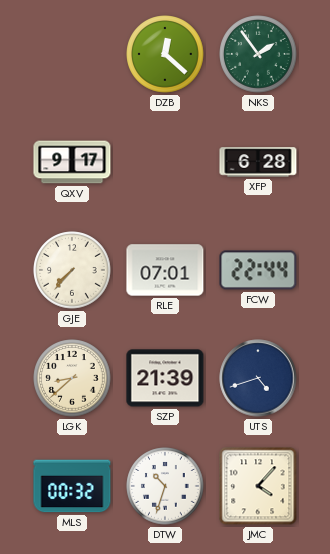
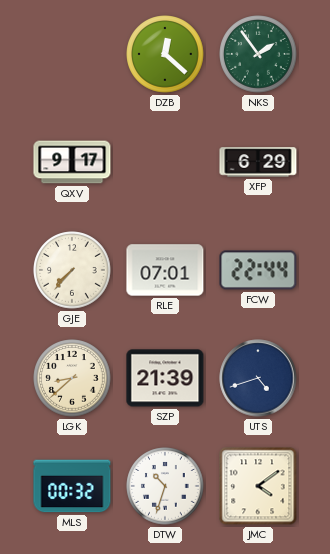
XFP: 6:28 -> 6:29 (258, 162)
JMC: 4:07 -> 4:09 (258, 486)
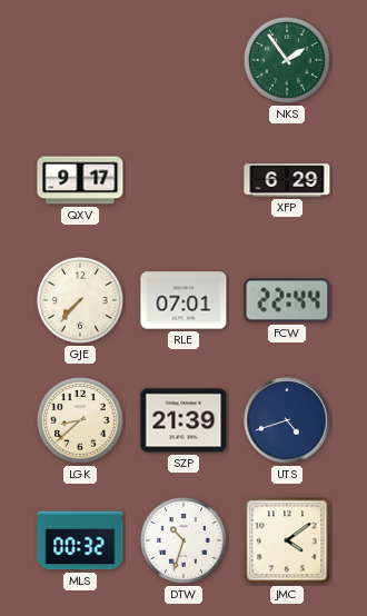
DZB: 12:22 -> none (165, 54)
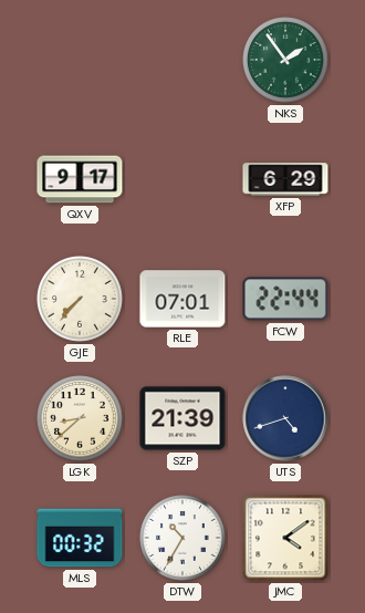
DTW: 10:33 -> 10:35 (182, 538)
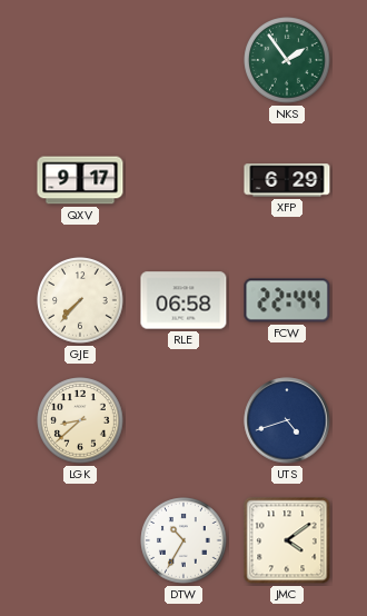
RLE: 07:01 -> 06:58 (183, 300)
SZP: 21:39 -> none (182, 418)
MLS: 00:32 -> none (80, 538)
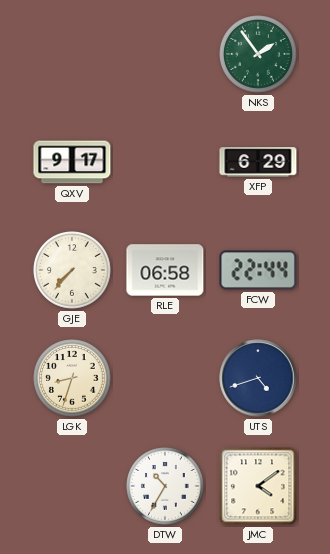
LGK: 8:38 -> 8:33 (72, 378)
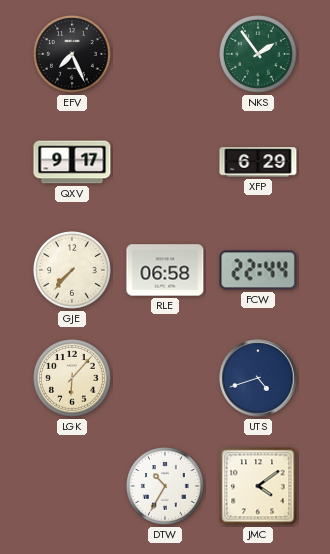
EFV: none -> 7:26 (72, 54)
LGK: 8:33 -> 6:07 (72, 378)
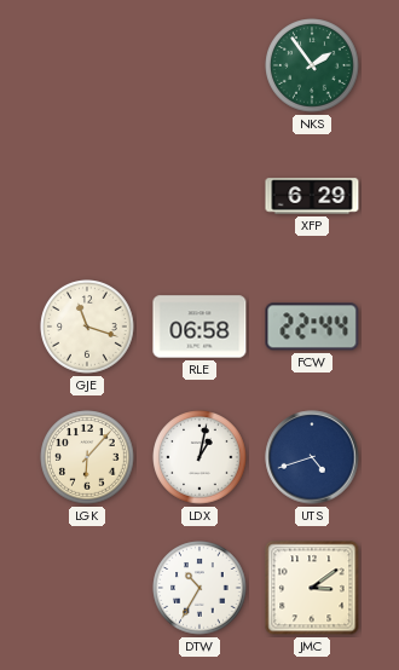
EFV: 7:26 -> none (72, 54)
QXV: 9:17 -> none (72, 162)
GJE: 7:37 -> 11:18 (87, 327)
LDX: none -> 1:02 (199, 457)
JMC: 4:09 -> 3:09 (312, 588)
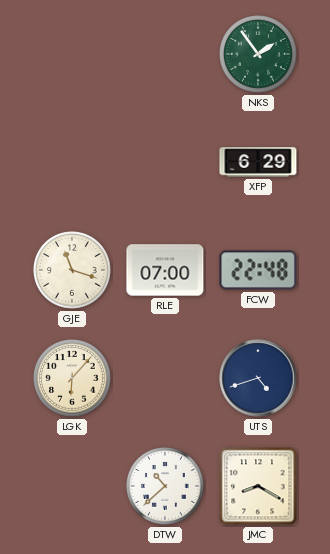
RLE: 06:58 -> 07:00 (165, 270)
FCW: 22:44 -> 22:48 (258, 270)
LDX: 1:02 -> none (199, 457)
DTW: 10:35 -> 10:38 (165, 486)
JMC: 3:09 -> 8:20 (258, 486)
